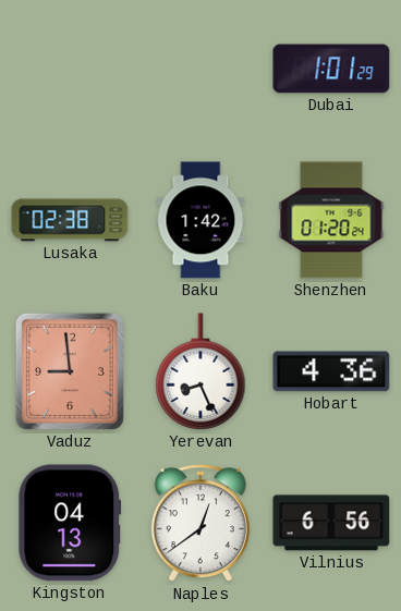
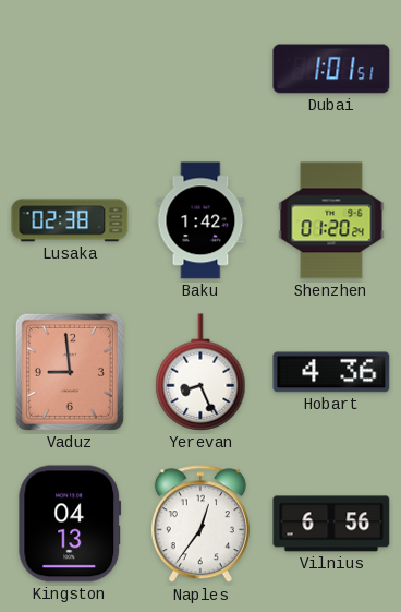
Dubai: 1:01:29 -> 1:01:51 (331, 69)
Naples: 12:39 -> 12:36 (200, 525)
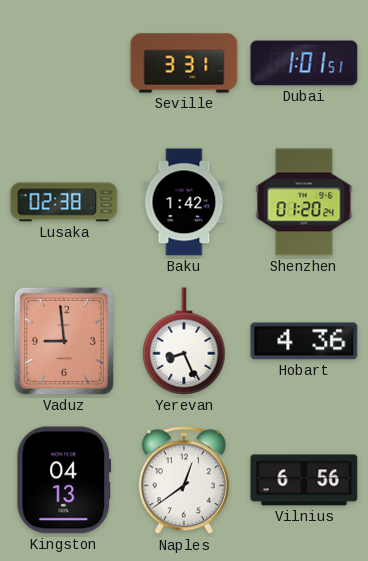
Seville: none -> 3:31 (184, 63)
Naples: 12:36 -> 12:39 (184, 481)
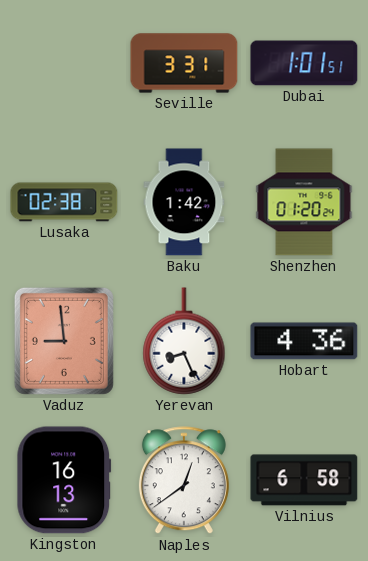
Kingston: 04:13 -> 16:13 (64, 480)
Vilnius: 6:56 -> 6:58 (304, 480)
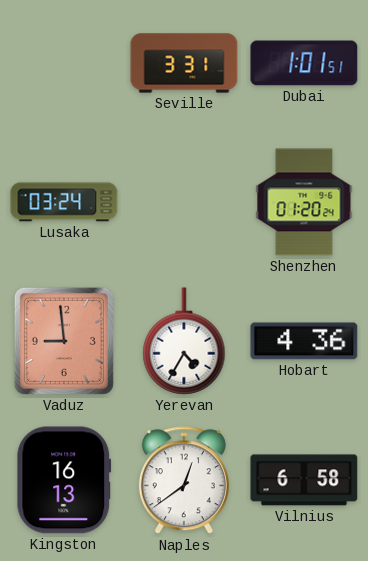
Lusaka: 02:38 -> 03:24 (64, 202)
Baku: 1:42 -> none (184, 202)
Yerevan: 8:26 -> 4:35 (184, 341)
